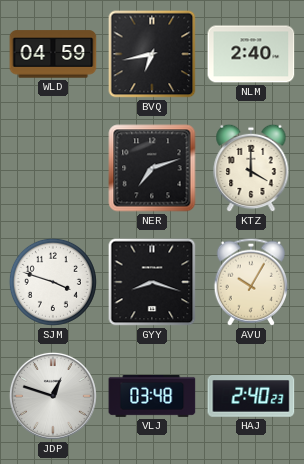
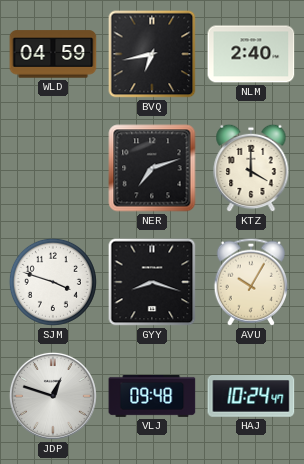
VLJ: 03:48 -> 09:48 (152, 396)
HAJ: 2:40 -> 10:24 (251, 396)
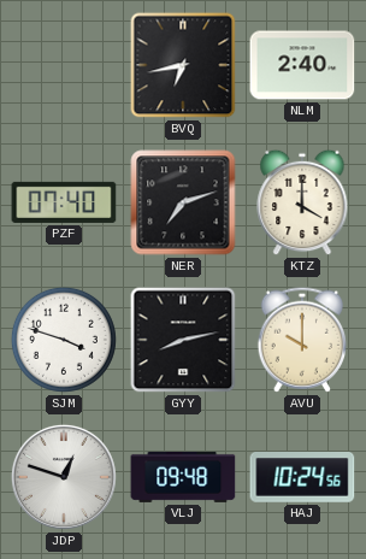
WLD: 04:59 -> none (53, 54)
PZF: none -> 07:40 (64, 202)
GYY: 8:18 -> 8:13 (183, 340)
AVU: 10:05 -> 10:00 (301, 340)
HAJ: 10:24:47 -> 10:24:56 (302, 477)
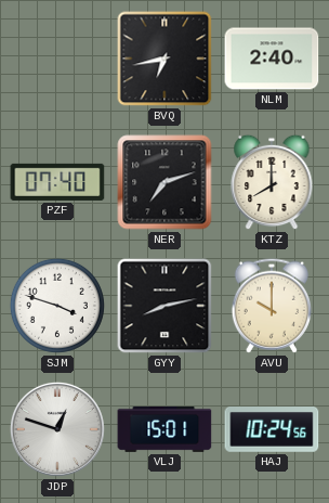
KTZ: 4:00 -> 8:00 (272, 182)
VLJ: 09:48 -> 15:01 (164, 429)
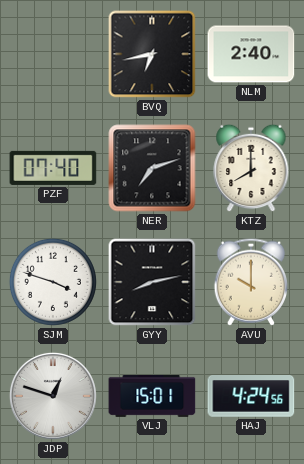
HAJ: 10:24 -> 4:24 (251, 396)
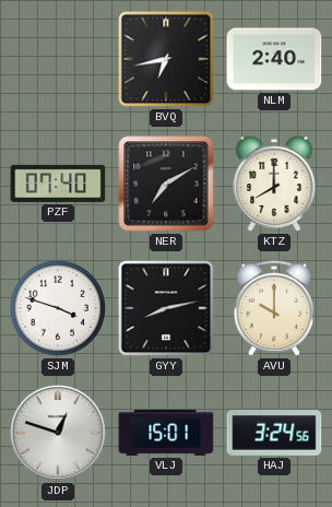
NER: 7:12 -> 7:10 (166, 184)
HAJ: 4:24 -> 3:24 (274, 433)
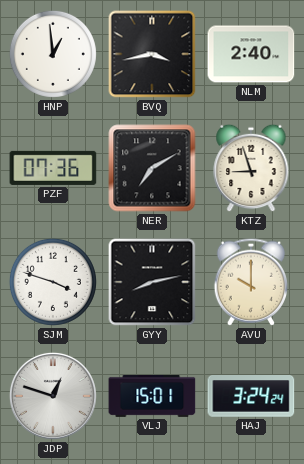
HNP: none -> 12:59 (53, 54)
BVQ: 6:43 -> 3:43 (152, 54)
PZF: 07:40 -> 07:36 (53, 168)
KTZ: 8:00 -> 8:57 (251, 168)
HAJ: 3:24:56 -> 3:24:24 (251, 396)
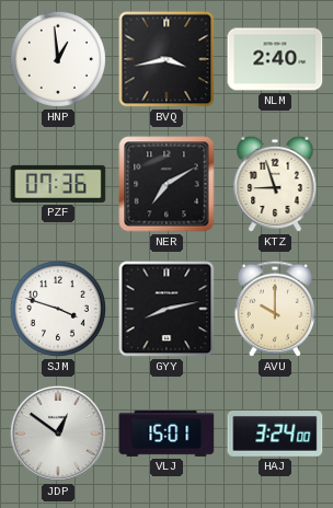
JDP: 12:48 -> 12:51 (58, 434)
HAJ: 3:24:24 -> 3:24:00 (275, 434)
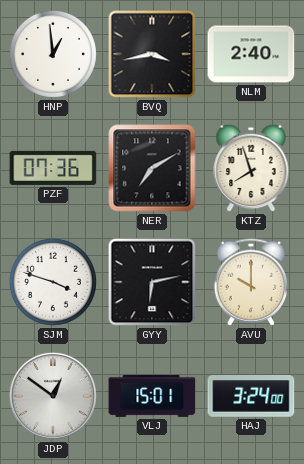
KTZ: 8:57 -> 7:57 (251, 168)
GYY: 8:13 -> 6:13 (152, 282)
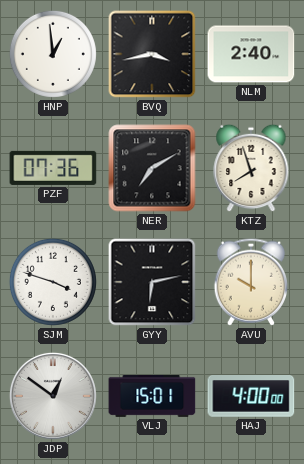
HAJ: 3:24 -> 4:00 (251, 396)
